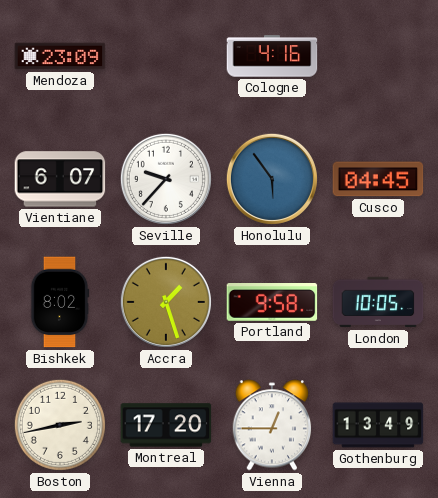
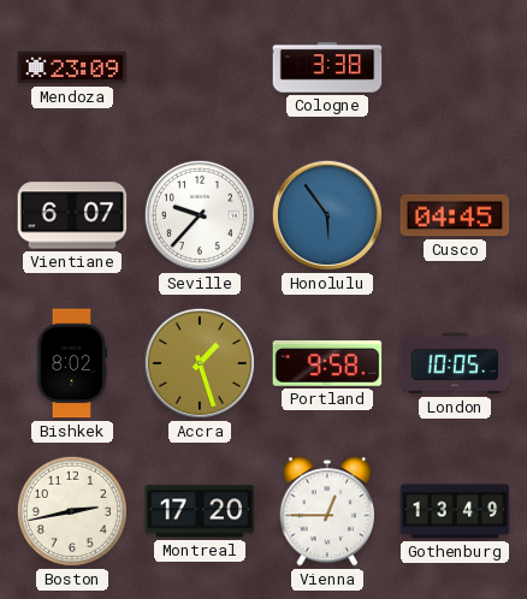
Cologne: 4:16 -> 3:38 (327, 67)
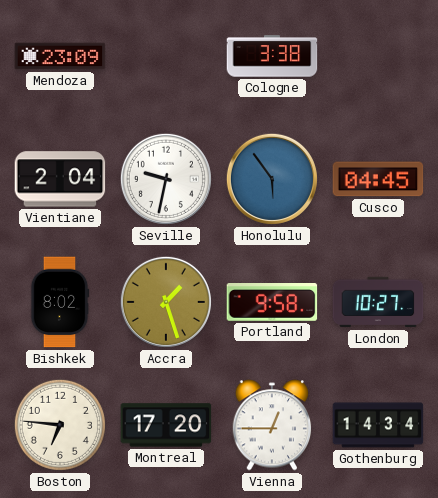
Vientiane: 6:07 -> 2:04 (60, 179)
Seville: 9:37 -> 9:32 (166, 179)
London: 10:05 -> 10:27 (378, 302)
Boston: 2:43 -> 6:46 (60, 425)
Gothenburg: 13:49 -> 14:34 (378, 425)
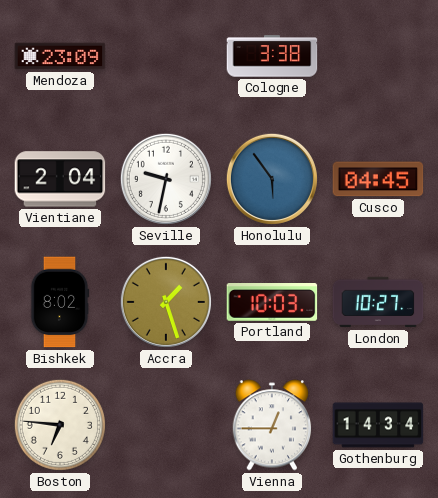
Portland: 9:58 -> 10:03 (272, 303)
Montreal: 17:20 -> none (166, 425)
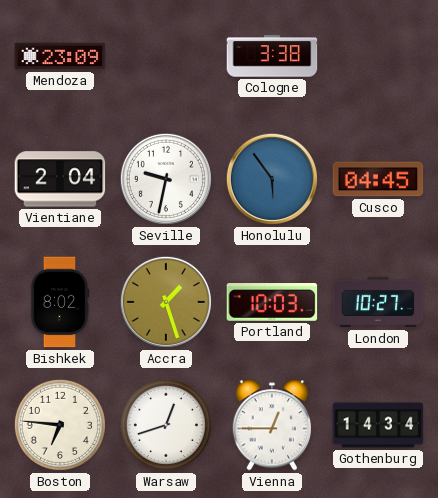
Warsaw: none -> 12:42 (166, 425)
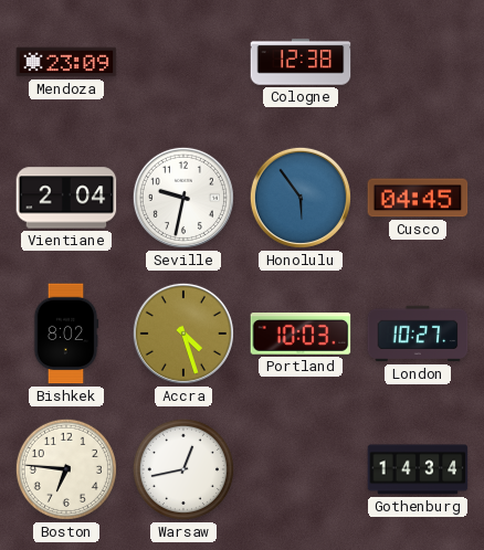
Cologne: 3:38 -> 12:38 (301, 62)
Accra: 1:27 -> 4:27 (183, 334)
Warsaw: 12:42 -> 12:43 (183, 469)
Vienna: 12:45 -> none (272, 425)
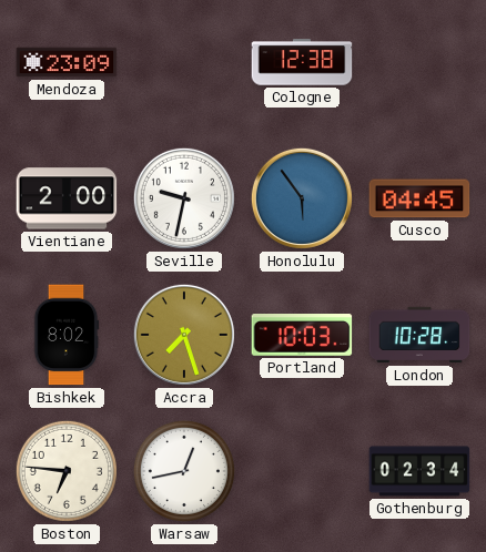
Vientiane: 2:04 -> 2:00 (67, 198)
Accra: 4:27 -> 7:27 (184, 335)
London: 10:27 -> 10:28 (419, 335)
Gothenburg: 14:34 -> 02:34 (419, 471)
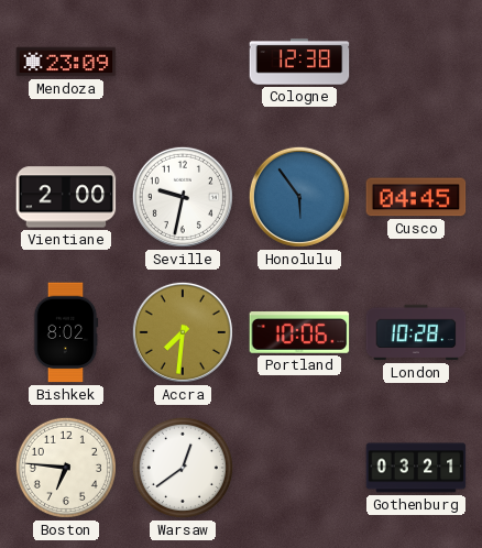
Accra: 7:27 -> 7:31 (183, 332)
Portland: 10:03 -> 10:06 (299, 333)
Warsaw: 12:43 -> 12:39 (183, 468)
Gothenburg: 02:34 -> 03:21 (416, 468)
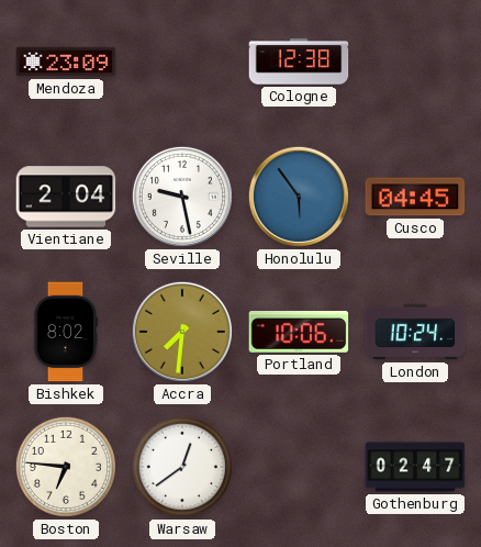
Vientiane: 2:00 -> 2:04 (66, 197)
Seville: 9:32 -> 9:28 (182, 197)
London: 10:28 -> 10:24 (415, 332)
Gothenburg: 03:21 -> 02:47 (415, 467)
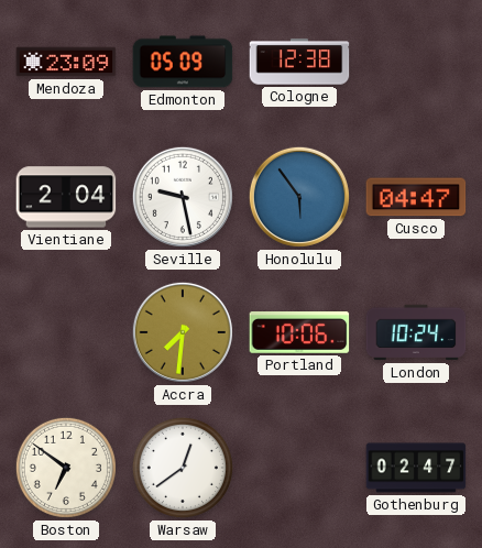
Edmonton: none -> 05:09 (183, 62)
Cusco: 04:45 -> 04:47 (416, 197)
Bishkek: 8:02 -> none (66, 332)
Boston: 6:46 -> 6:51 (66, 468)
